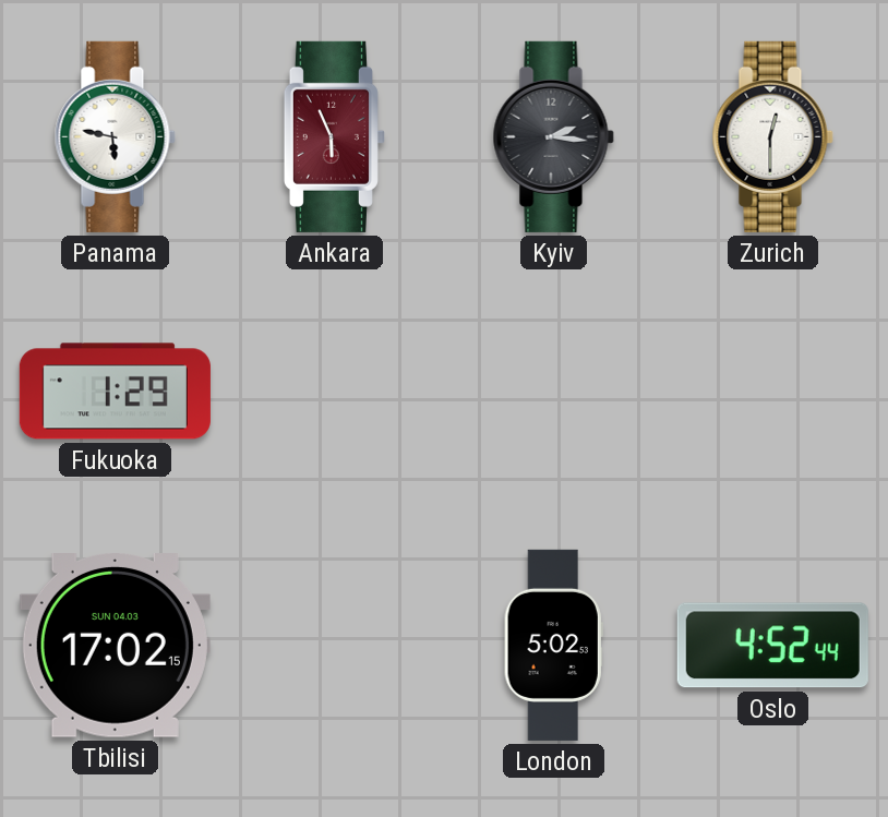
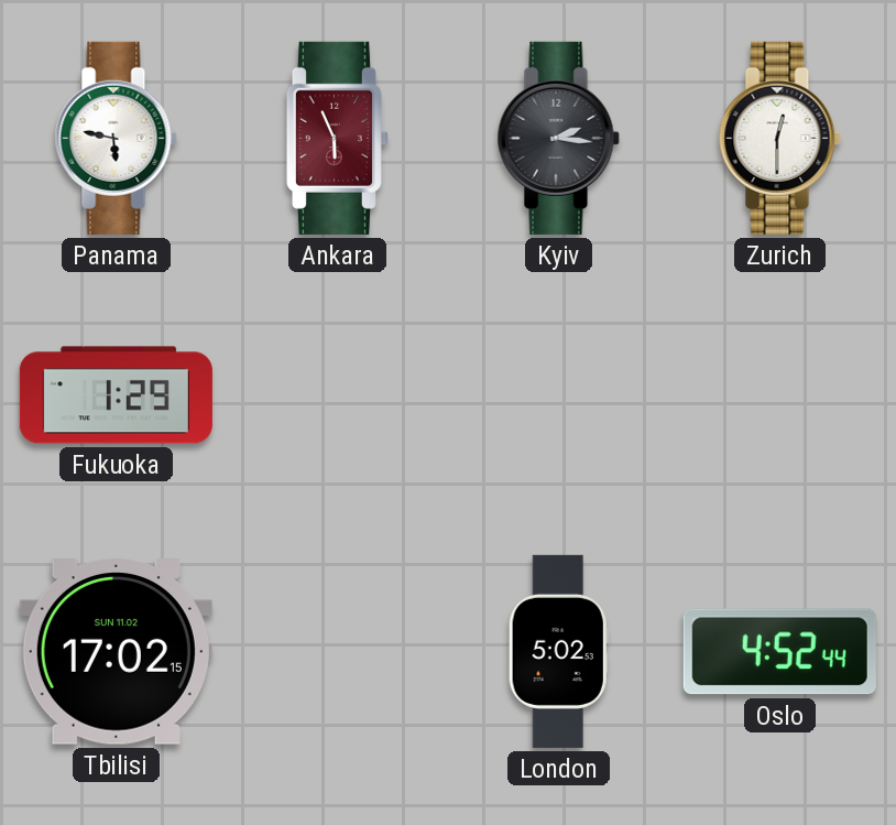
Tbilisi date: SUN 04.03 -> SUN 11.02 (116, 652)
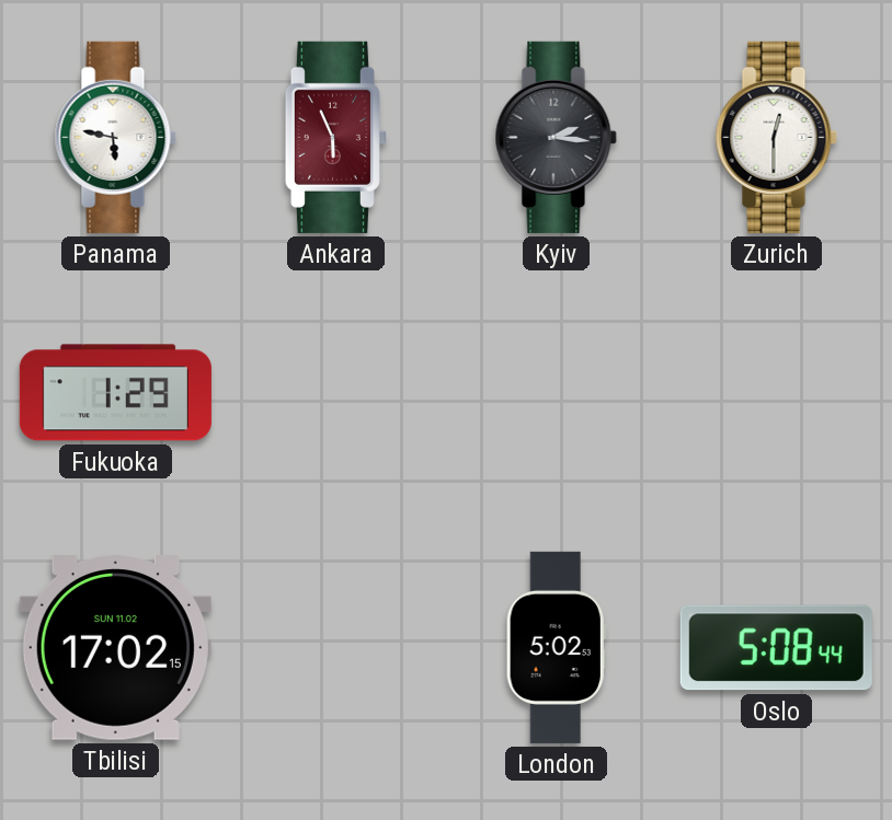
Oslo: 4:52 -> 5:08 (776, 648)
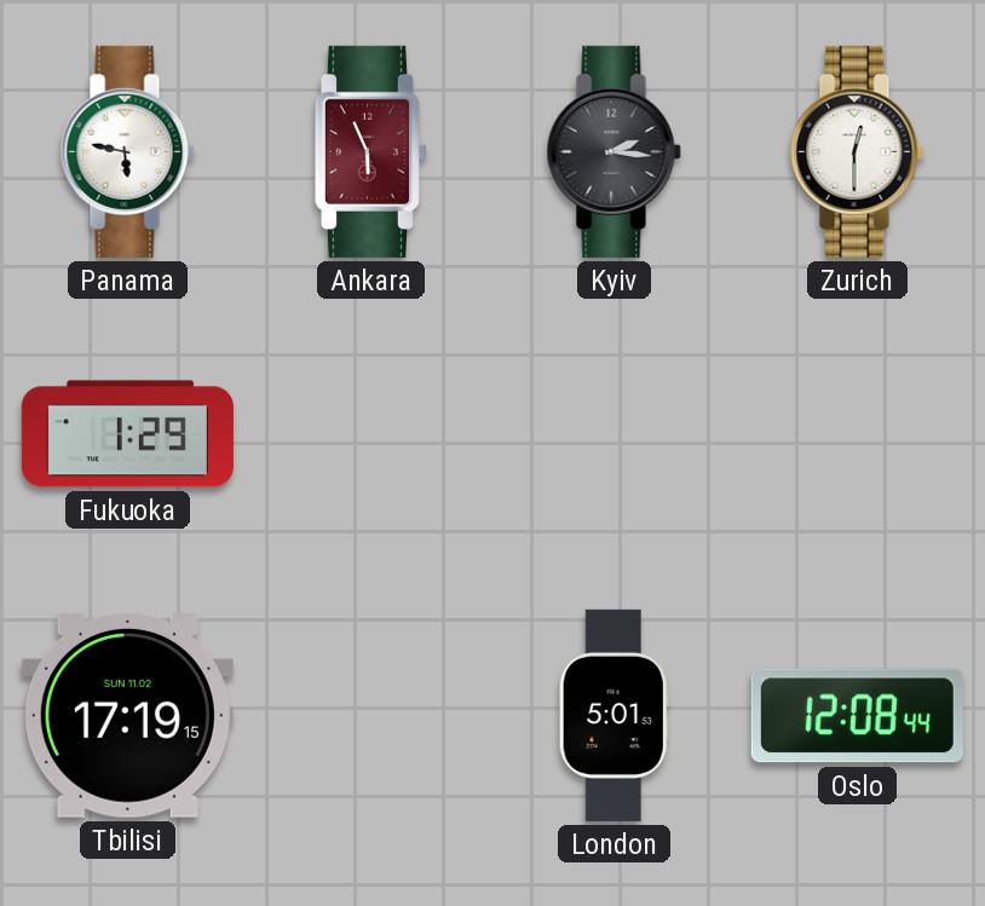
Tbilisi: 17:02 -> 17:19 (127, 716)
London: 5:02 -> 5:01 (614, 715)
Oslo: 5:08 -> 12:08 (857, 716)
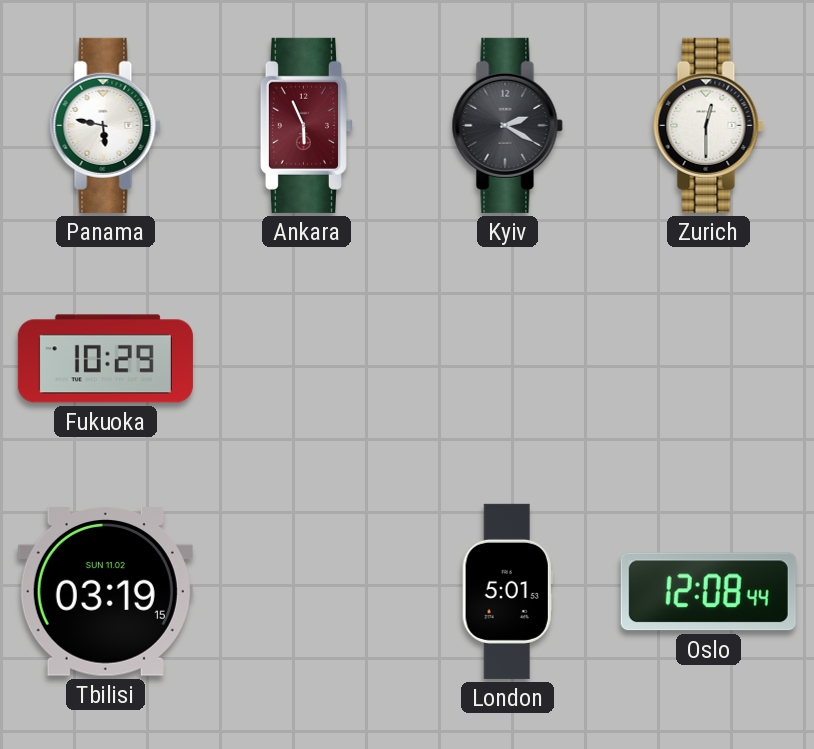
Kyiv: 2:16 -> 2:20 (507, 125)
Fukuoka: 1:29 -> 10:29 (105, 359)
Tbilisi: 17:19 -> 03:19 (105, 592)
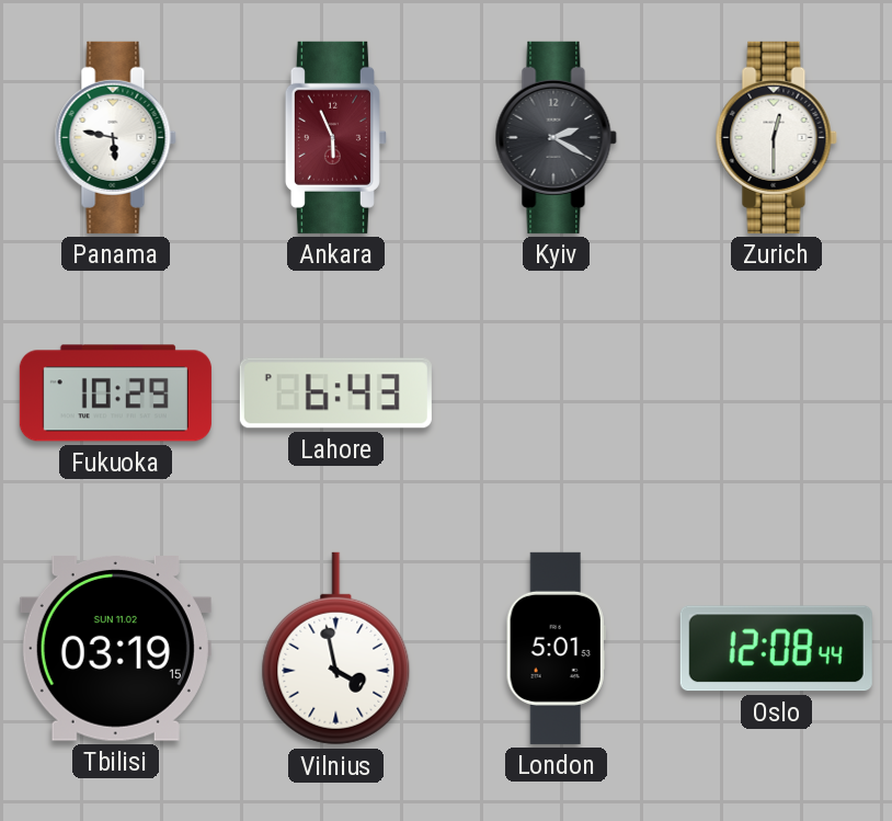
Lahore: none -> 6:43 (335, 394)
Vilnius: none -> 3:58 (336, 649)
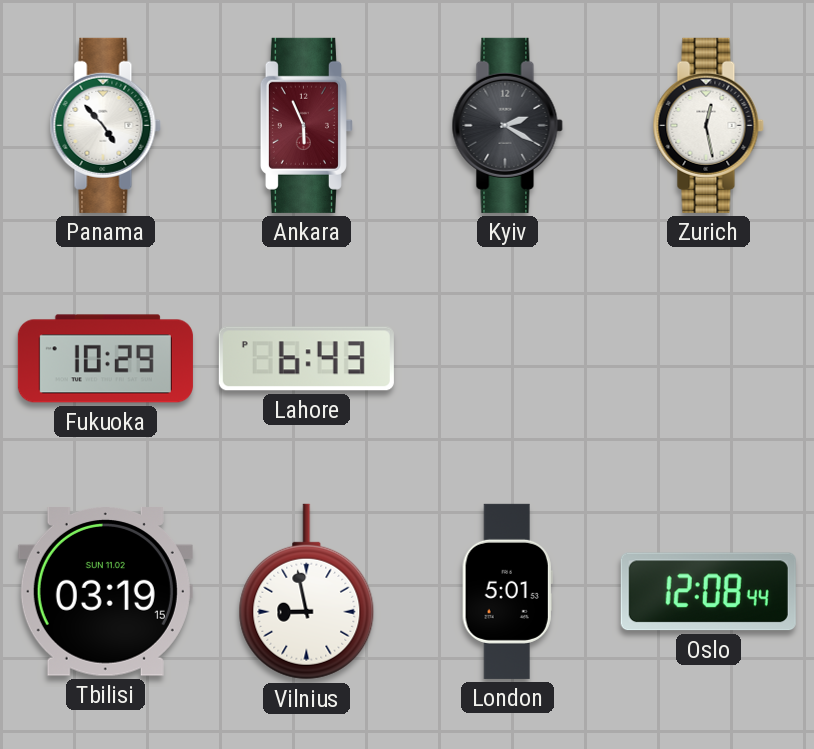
Panama: 5:47 -> 4:53 (105, 125)
Zurich: 12:30 -> 12:28 (708, 125)
Vilnius: 3:58 -> 8:58 (307, 592)
